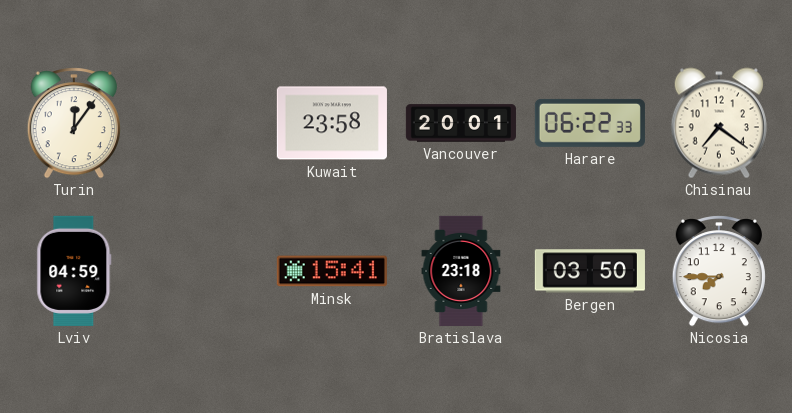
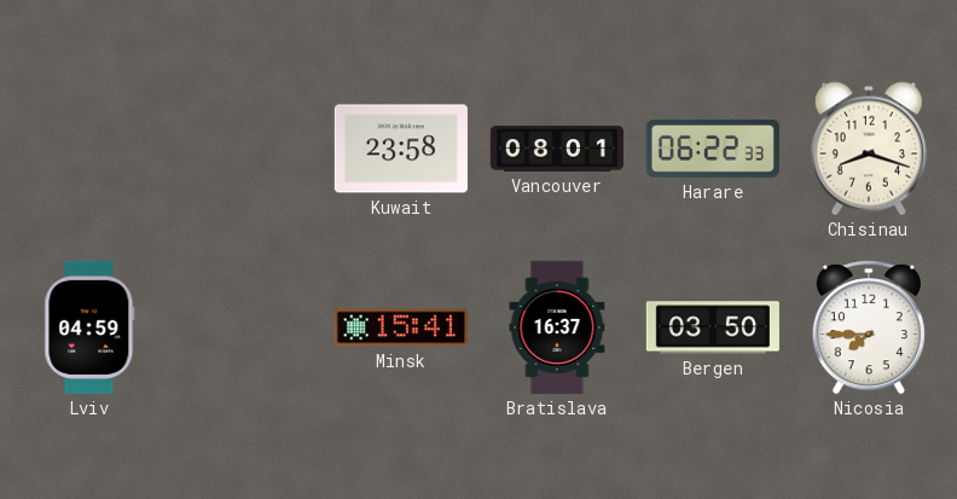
Turin: 12:06 -> none (74, 123)
Vancouver: 20:01 -> 08:01 (557, 149)
Chisinau: 7:21 -> 8:18 (869, 149)
Bratislava: 23:18 -> 16:37 (557, 327)
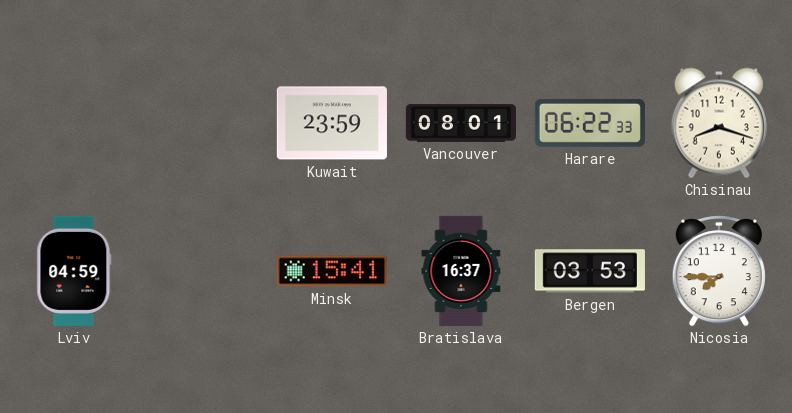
Kuwait: 23:58 -> 23:59 (332, 123)
Bergen: 03:50 -> 03:53 (590, 271)
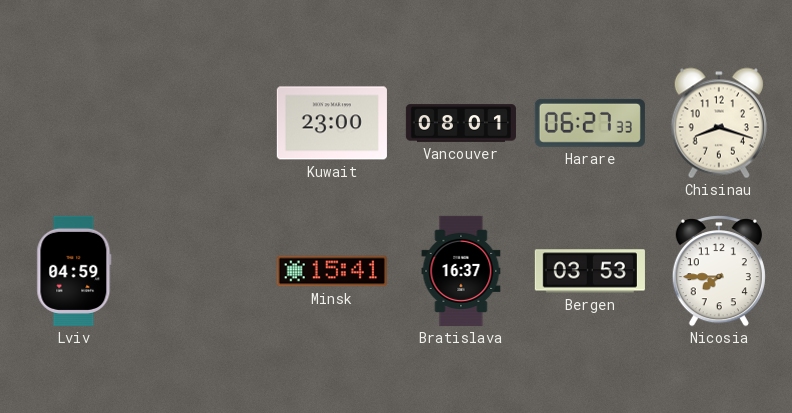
Kuwait: 23:59 -> 23:00 (332, 123)
Harare: 06:22 -> 06:27 (590, 123)
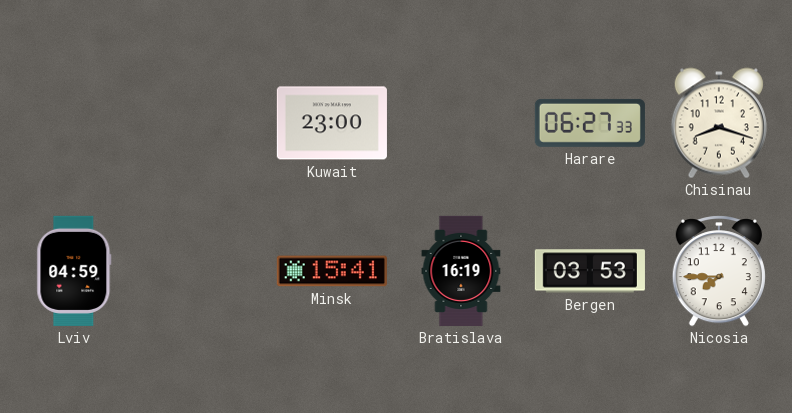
Vancouver: 08:01 -> none (461, 123)
Bratislava: 16:37 -> 16:19 (461, 271)
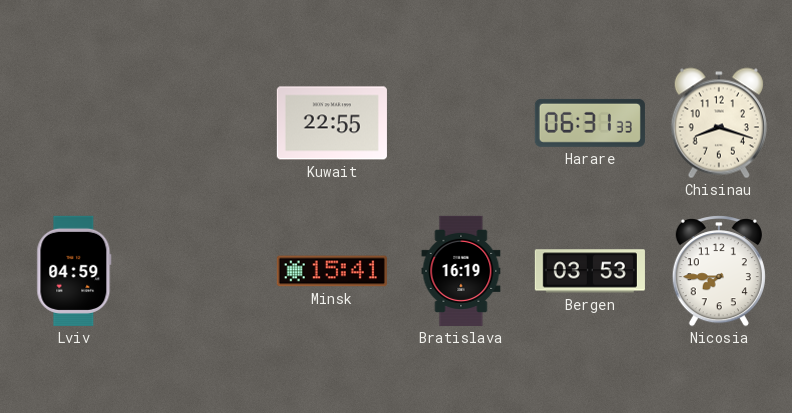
Kuwait: 23:00 -> 22:55 (332, 123)
Harare: 06:27 -> 06:31 (590, 123)
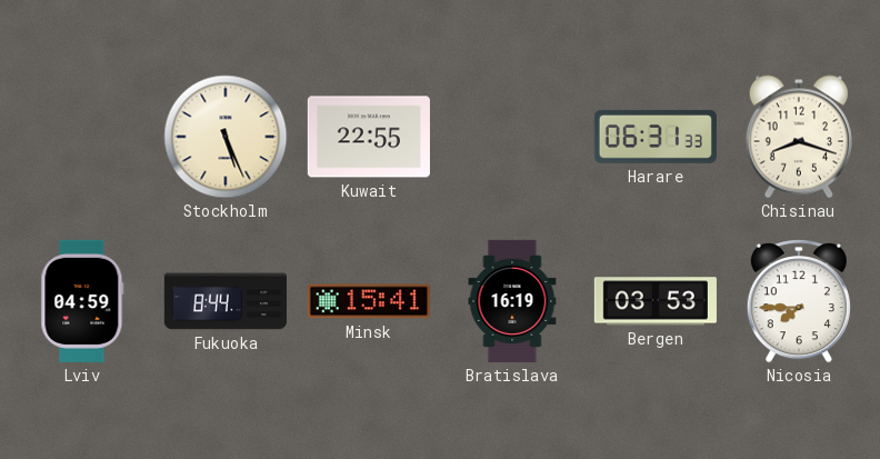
Stockholm: none -> 5:26 (226, 137)
Fukuoka: none -> 8:44 (226, 301)
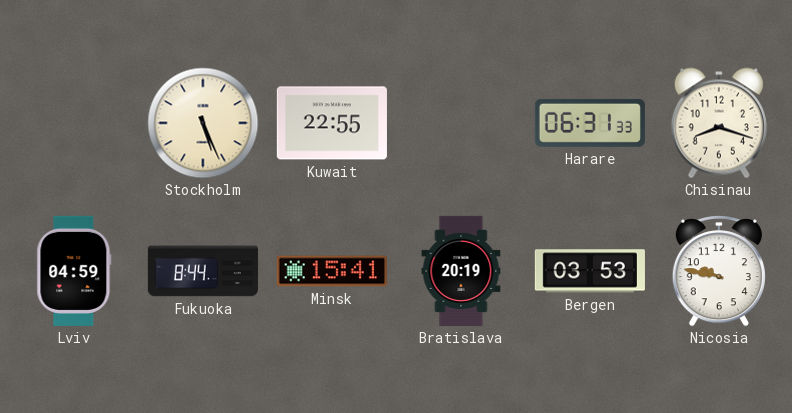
Bratislava: 16:19 -> 20:19 (461, 271)
Nicosia: 7:45 -> 9:47 (719, 271)
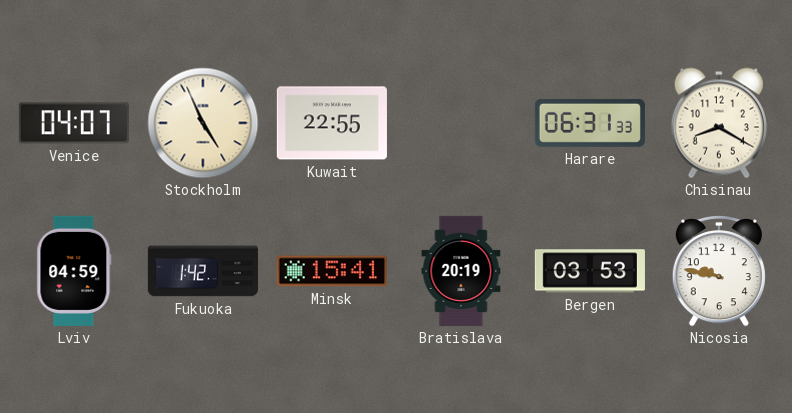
Venice: none -> 04:07 (74, 123)
Stockholm: 5:26 -> 4:56 (203, 123)
Chisinau: 8:18 -> 8:20 (719, 123)
Fukuoka: 8:44 -> 1:42 (203, 271)
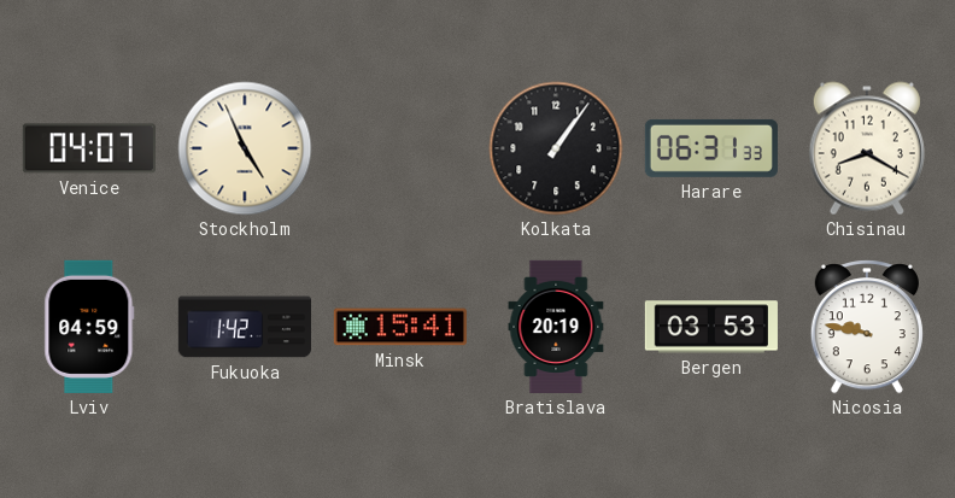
Kuwait: 22:55 -> none (332, 123)
Kolkata: none -> 1:06 (556, 148)
